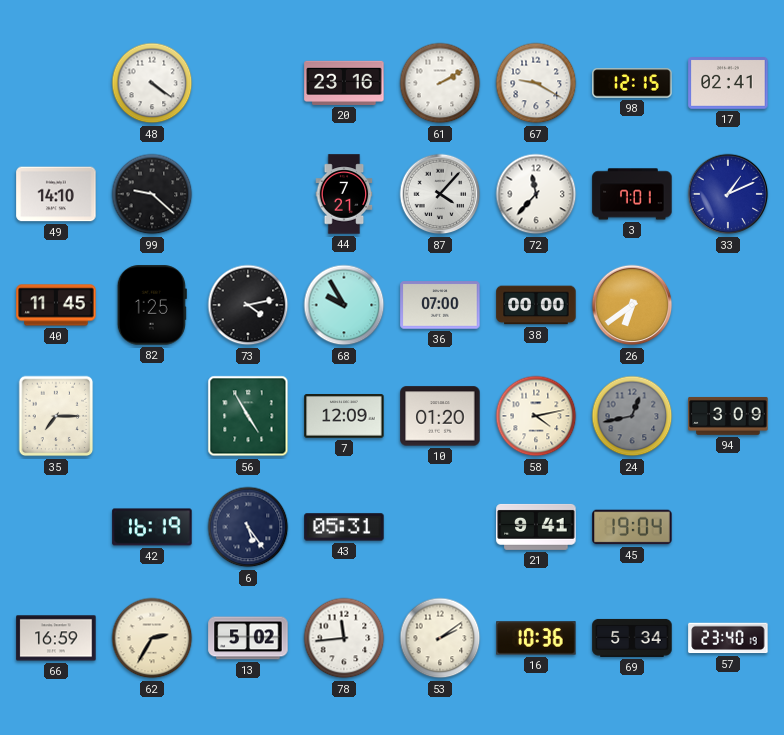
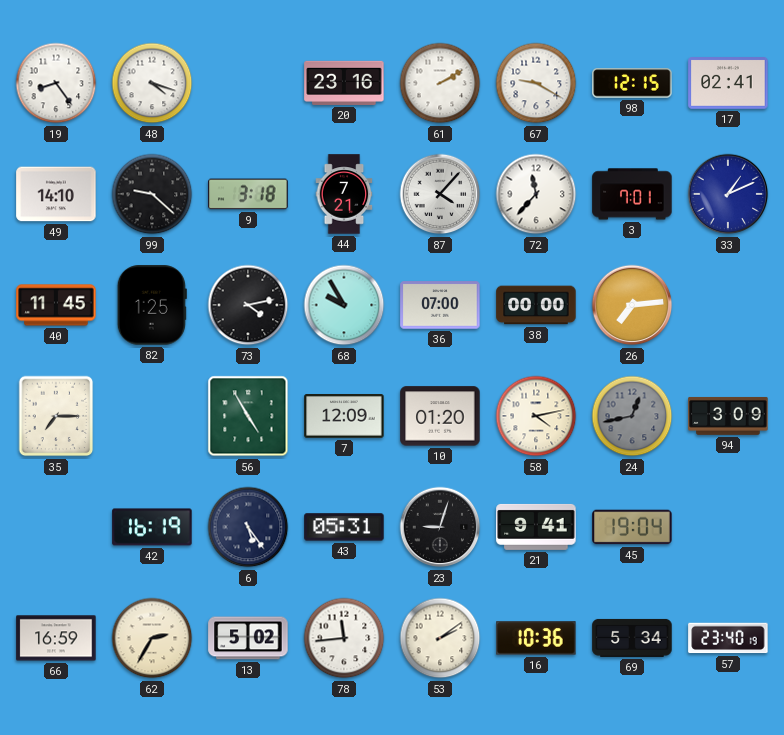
19: none -> 8:24 (56, 83)
48: 4:21 -> 4:18 (152, 83)
9: none -> 3:18 (248, 194)
26: 6:39 -> 7:14 (632, 305)
23: none -> 9:03 (440, 527)
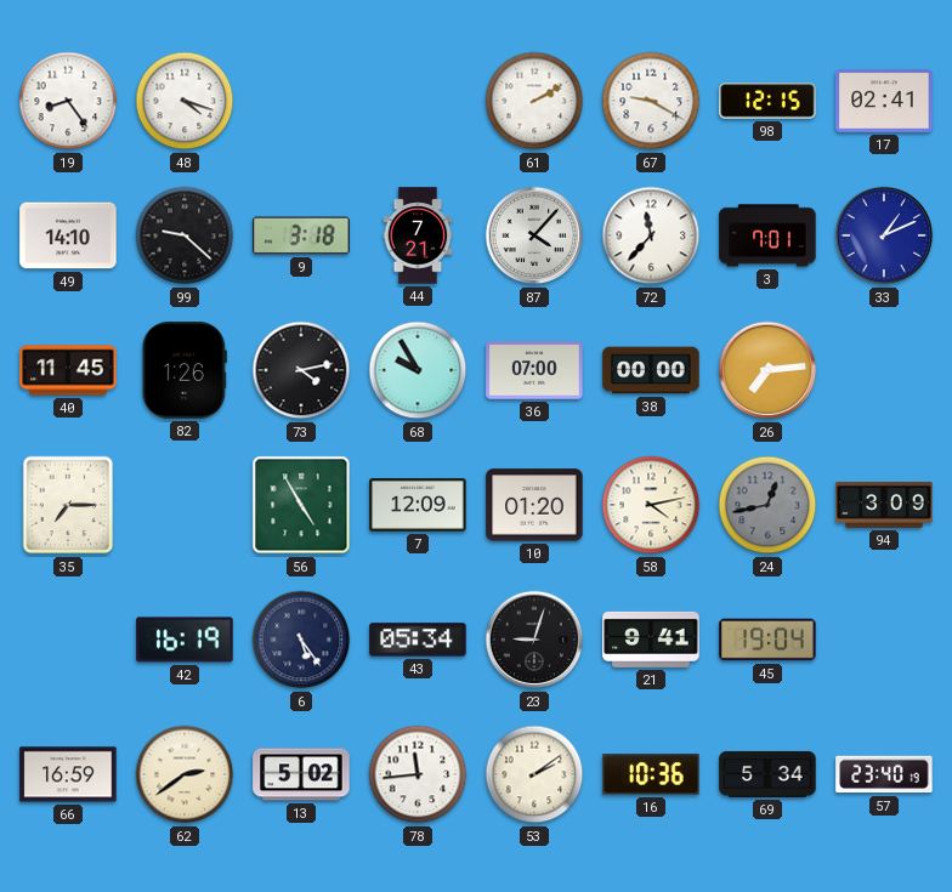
20: 23:16 -> none (344, 83)
82: 1:25 -> 1:26 (185, 370)
43: 05:31 -> 05:34 (418, 640)
62: 2:35 -> 2:39 (185, 774)
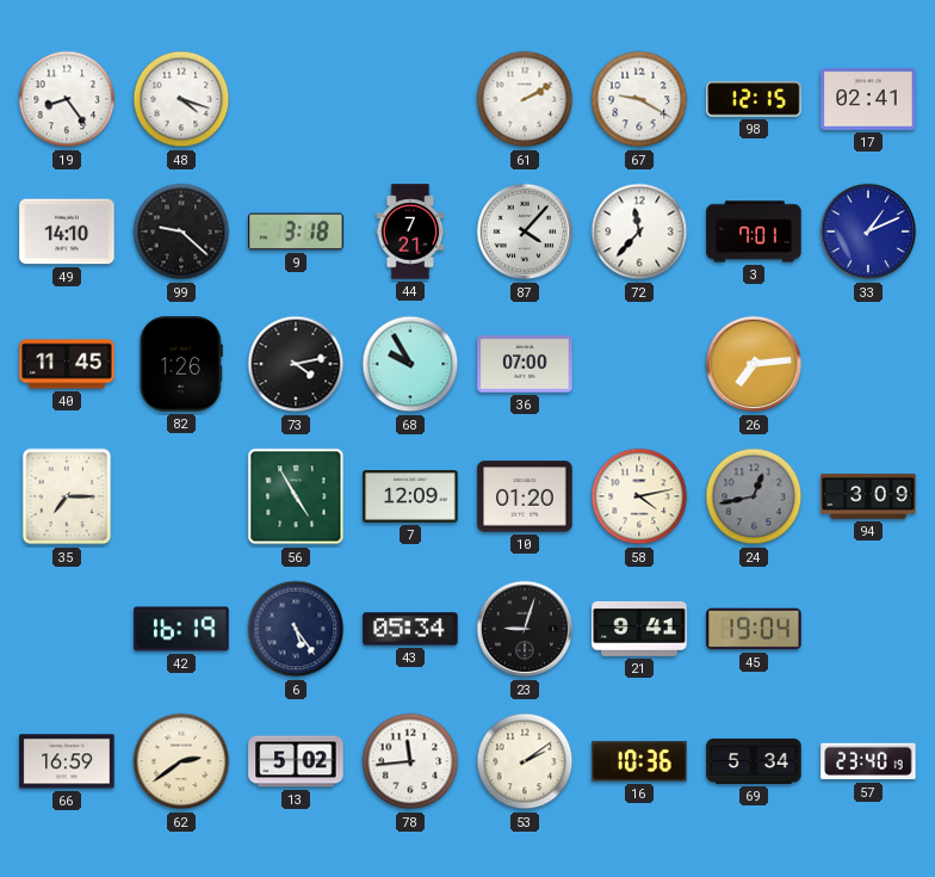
38: 00:00 -> none (651, 370)
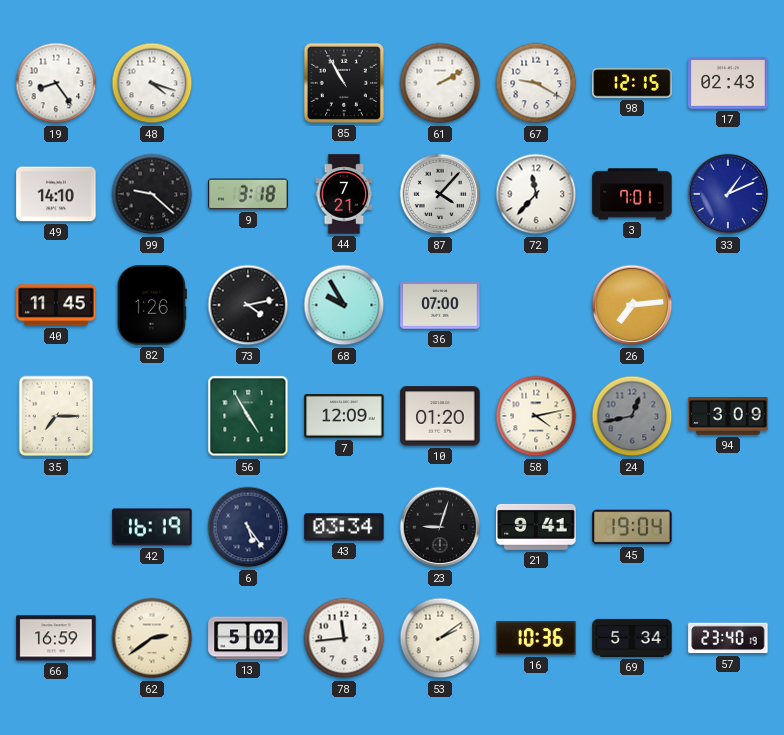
85: none -> 10:55 (344, 83)
17: 02:41 -> 02:43 (728, 83)
43: 05:34 -> 03:34 (344, 527)
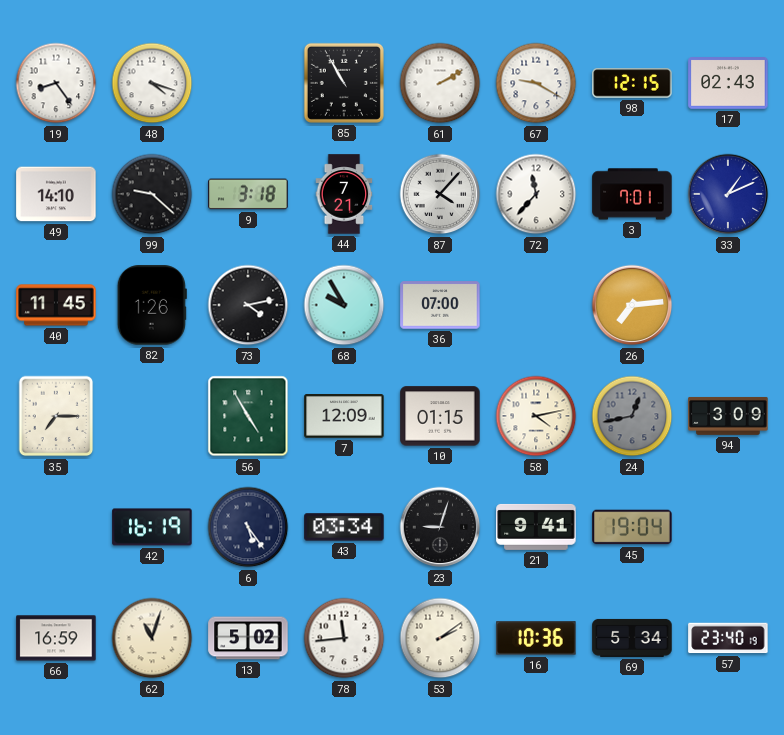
10: 01:20 -> 01:15 (440, 416)
62: 2:39 -> 11:03 (152, 638)
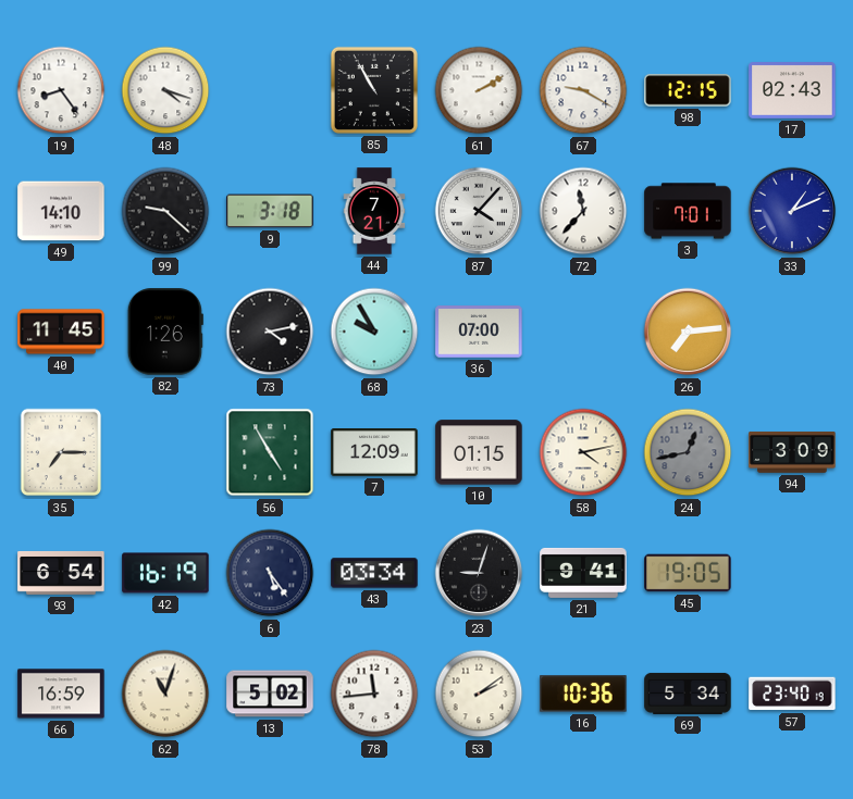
93: none -> 6:54 (61, 573)
45: 19:04 -> 19:05 (688, 573)
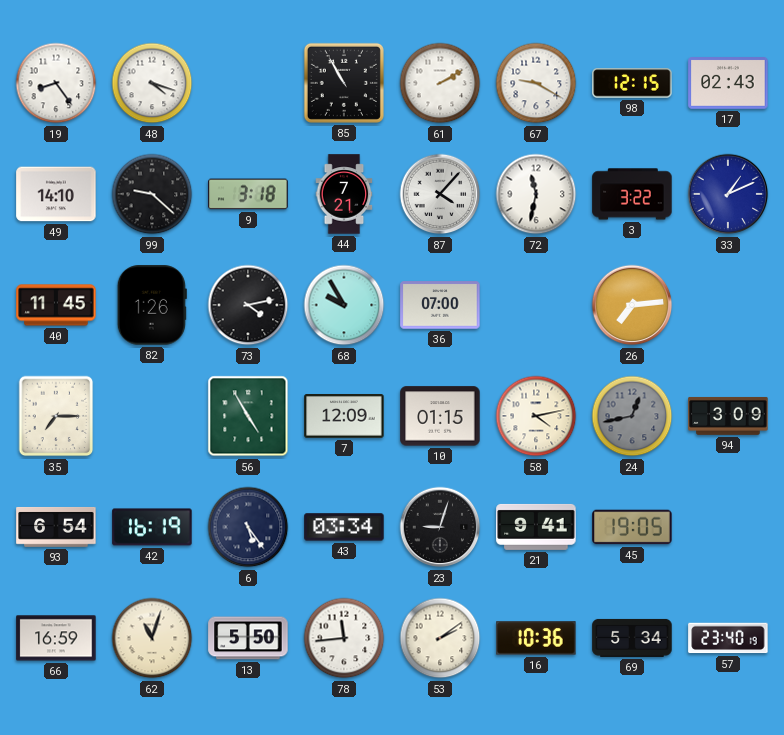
72: 11:37 -> 11:32 (536, 194)
3: 7:01 -> 3:22 (632, 194)
13: 5:02 -> 5:50 (248, 638)
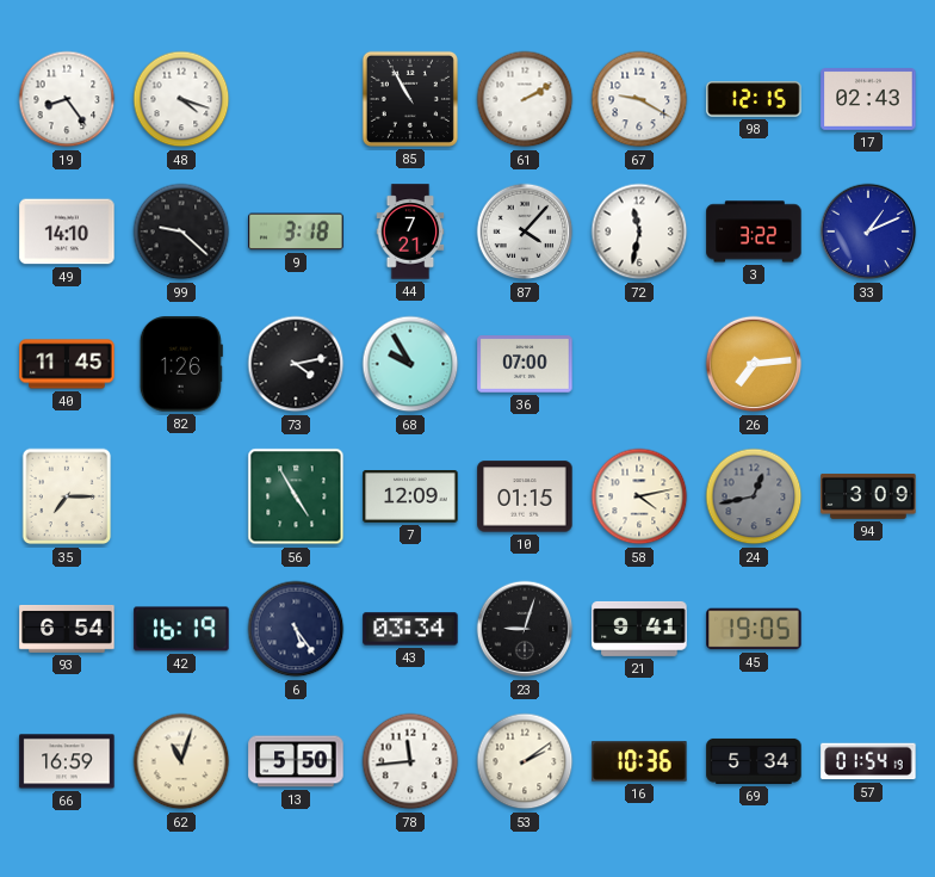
57: 23:40 -> 01:54 (868, 761)
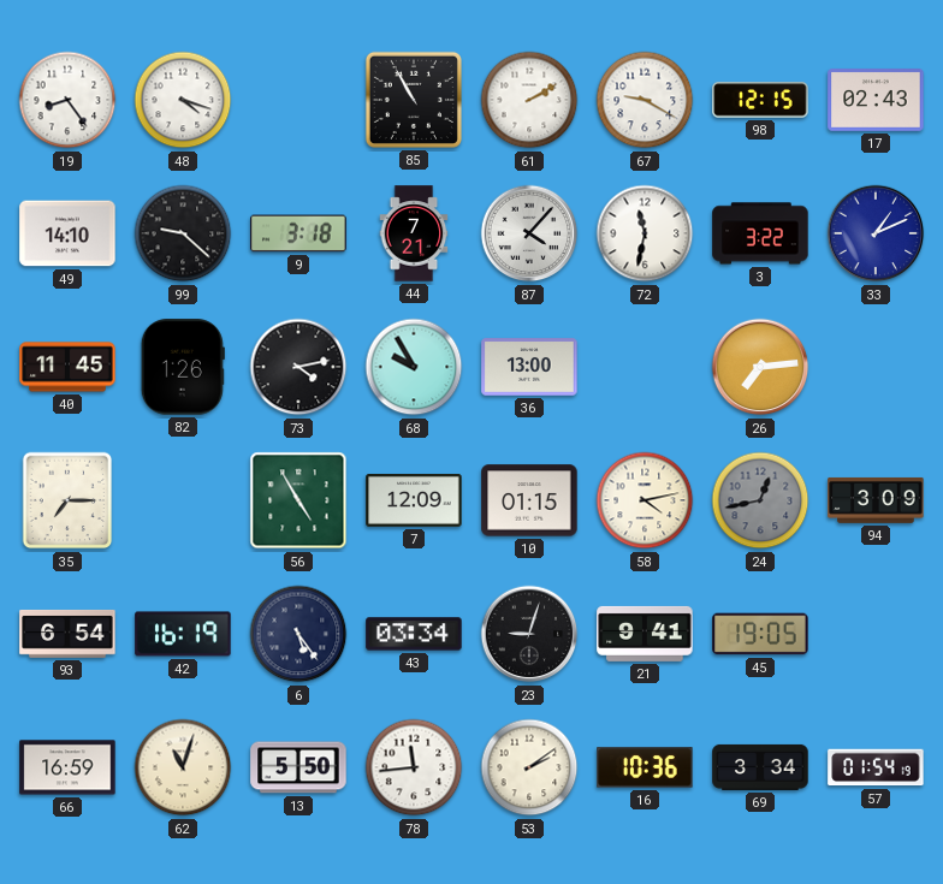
36: 07:00 -> 13:00 (529, 367)
69: 5:34 -> 3:34 (760, 767)
